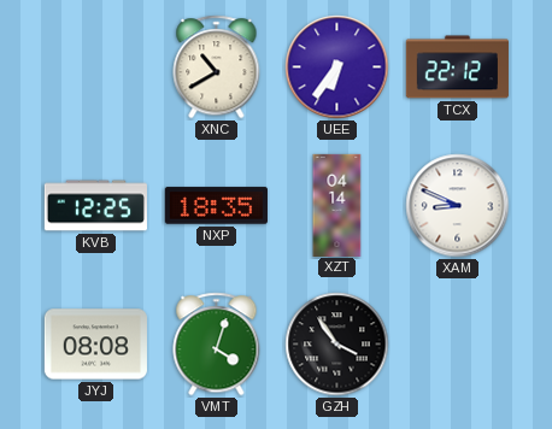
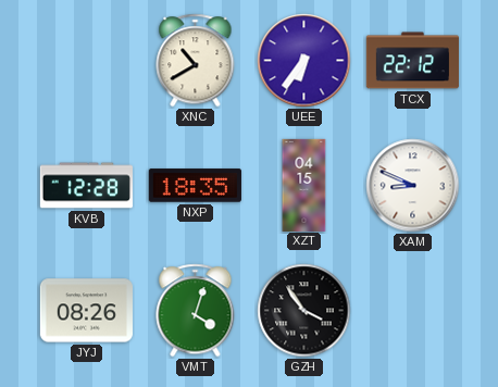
KVB: 12:25 -> 12:28 (86, 186)
XZT: 04:14 -> 04:15 (304, 185)
JYJ: 08:08 -> 08:26 (86, 311)
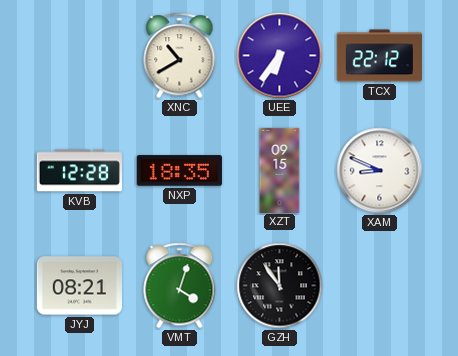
XZT: 04:15 -> 09:15 (280, 170)
JYJ: 08:26 -> 08:21 (79, 286)
GZH: 3:54 -> 11:54 (280, 286)
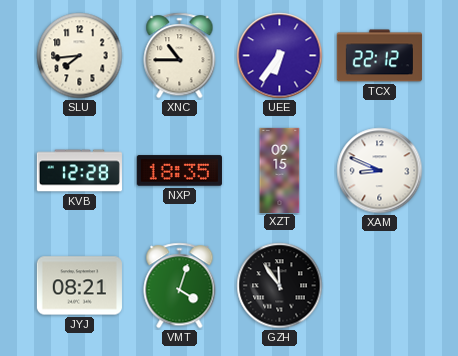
SLU: none -> 7:44 (80, 56)
XNC: 10:40 -> 10:45 (180, 56)
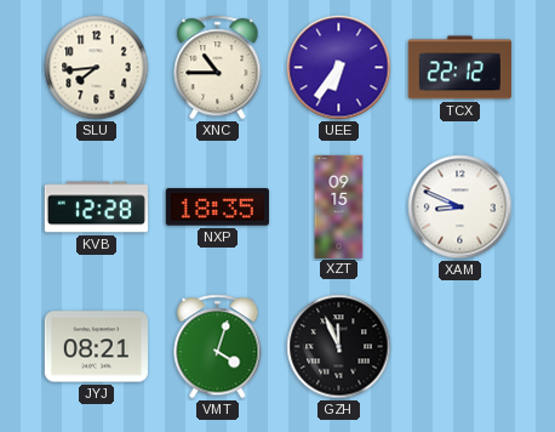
GZH: 11:54 -> 11:56 (339, 347)
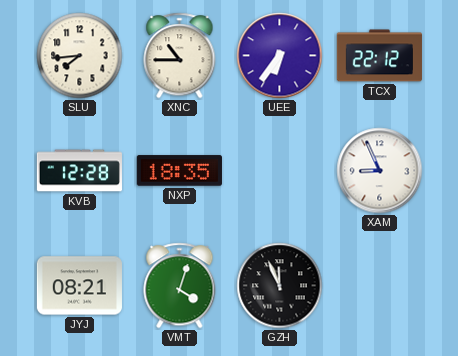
XZT: 09:15 -> none (339, 206)
XAM: 8:49 -> 8:56 (380, 171)
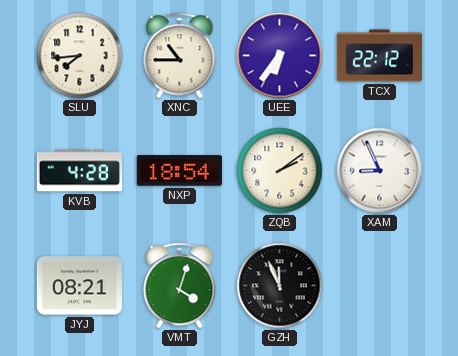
KVB: 12:28 -> 4:28 (79, 171)
NXP: 18:35 -> 18:54 (179, 171)
ZQB: none -> 2:09 (280, 171)
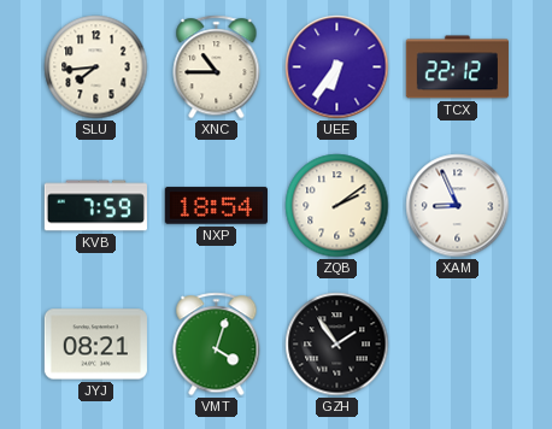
KVB: 4:28 -> 7:59 (95, 206)
GZH: 11:56 -> 1:54 (337, 345)
